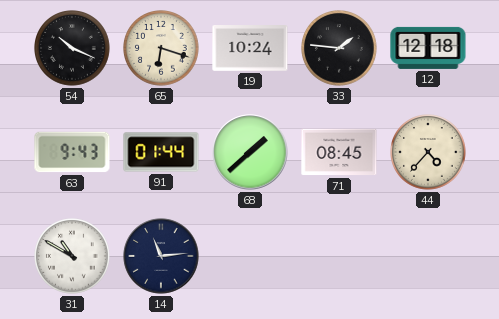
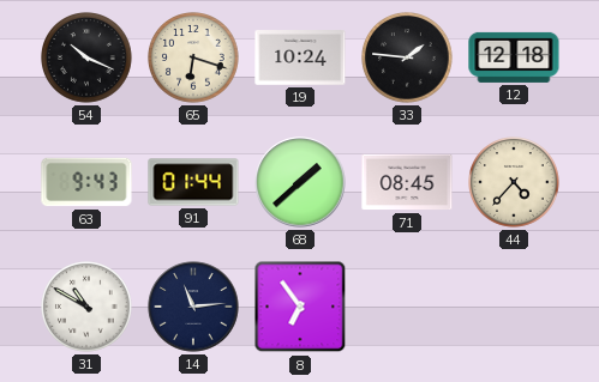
8: none -> 6:54 (300, 307)
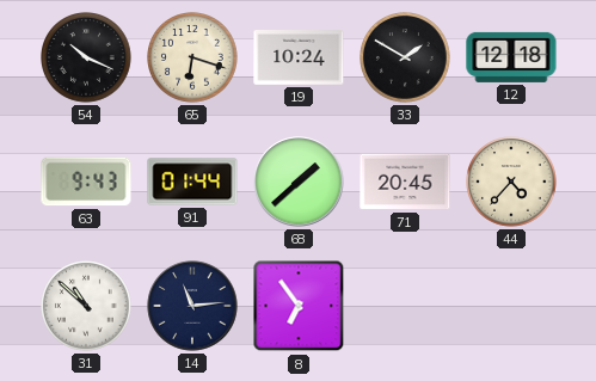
33: 1:46 -> 1:50 (406, 59)
71: 08:45 -> 20:45 (405, 182)
31: 10:50 -> 10:52 (87, 307)
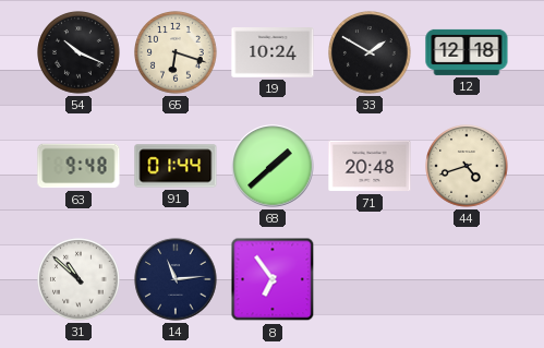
63: 9:43 -> 9:48 (78, 166)
71: 20:45 -> 20:48 (370, 166)
44: 4:37 -> 4:42 (468, 167)
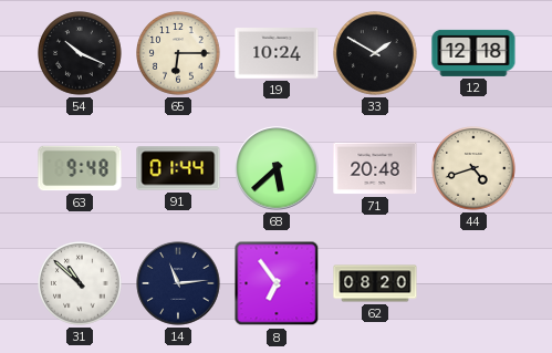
65: 6:18 -> 6:15 (179, 54)
68: 1:38 -> 5:38 (277, 168)
62: none -> 08:20 (375, 283)
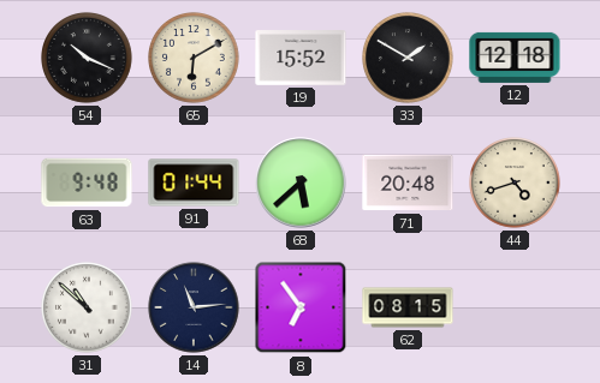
65: 6:15 -> 6:10 (195, 59)
19: 10:24 -> 15:52 (301, 59)
62: 08:20 -> 08:15 (408, 307)
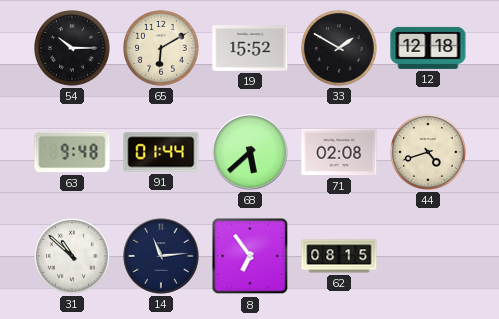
54: 10:19 -> 10:15 (73, 49)
71: 20:48 -> 02:08 (339, 152)
